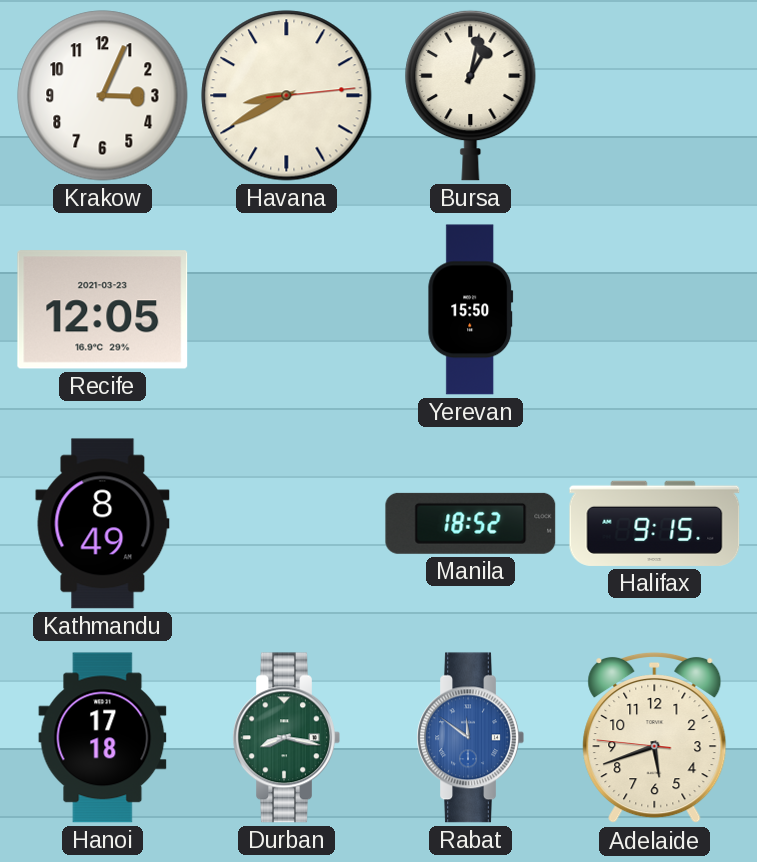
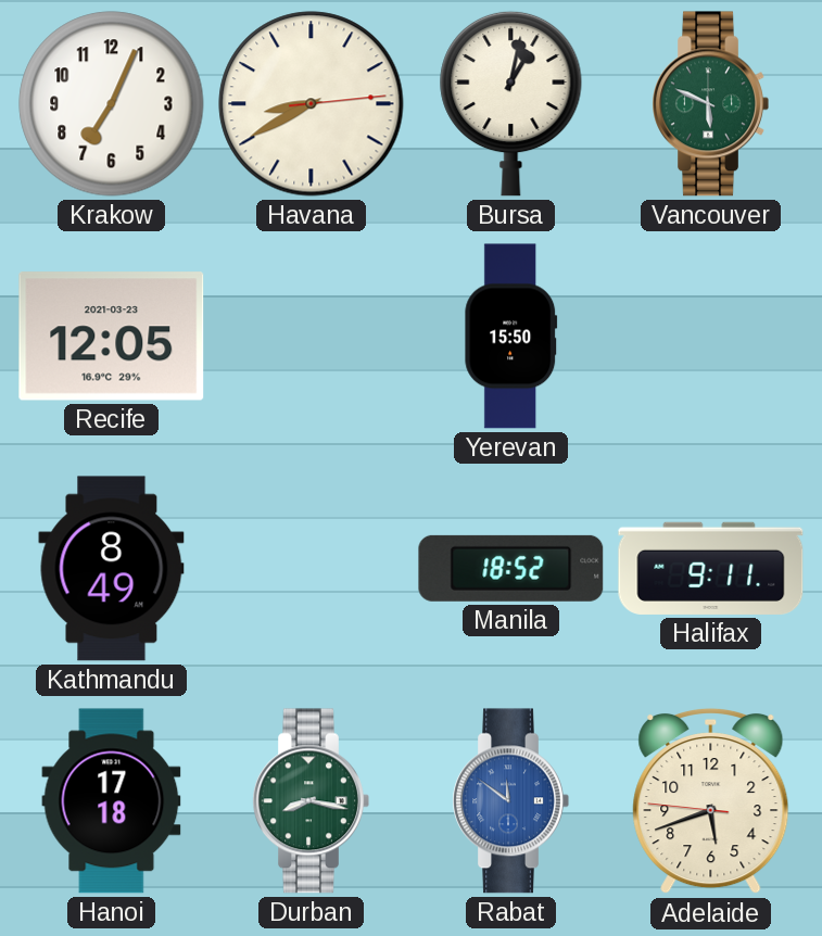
Krakow: 3:04 -> 7:04 (112, 104)
Vancouver: none -> 5:49 (710, 104)
Halifax: 9:15 -> 9:11 (711, 568)
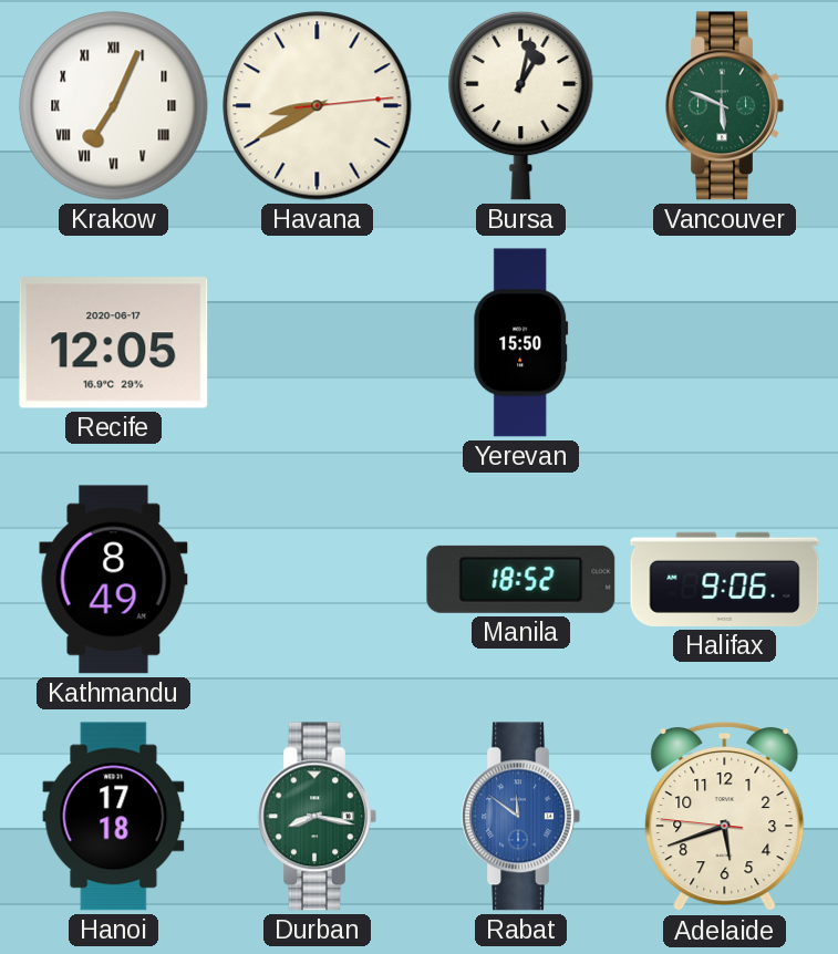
Krakow numerals: Arabic -> Roman (114, 106)
Recife date: 2021-03-23 -> 2020-06-17 (114, 343)
Halifax: 9:11 -> 9:06 (725, 579)
